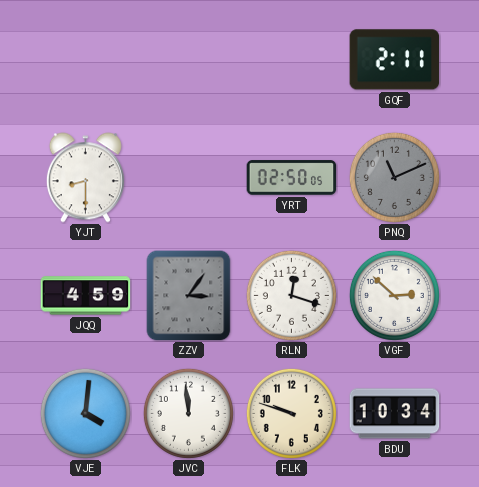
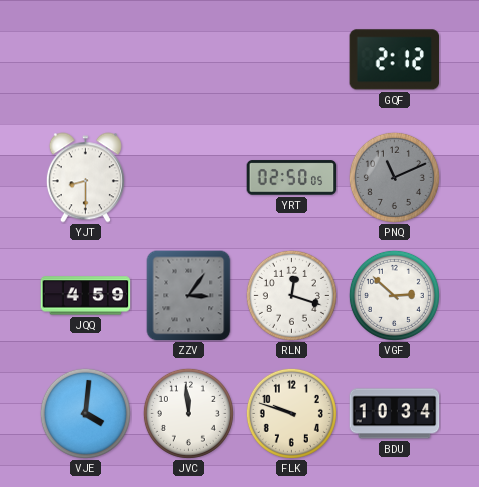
GQF: 2:11 -> 2:12 (395, 60)
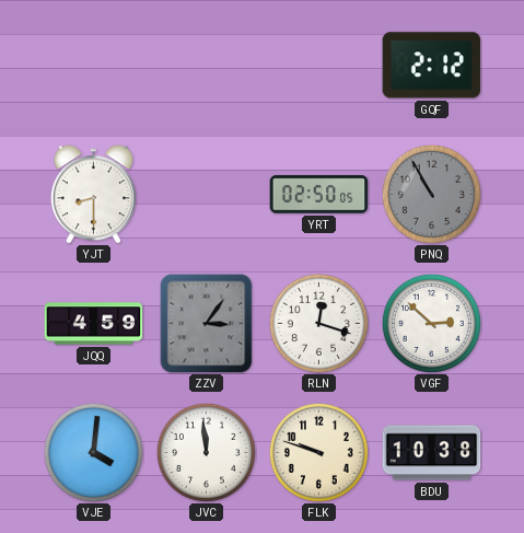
PNQ: 11:11 -> 10:55 (431, 194)
BDU: 10:34 -> 10:38 (432, 453)
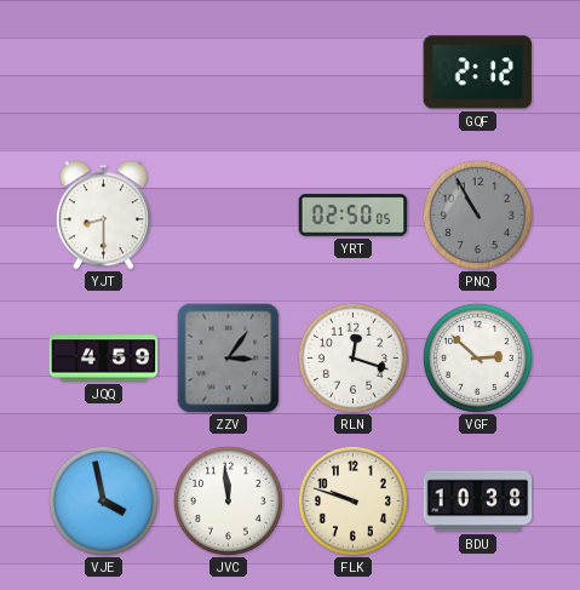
VJE: 4:01 -> 3:58 (103, 500)
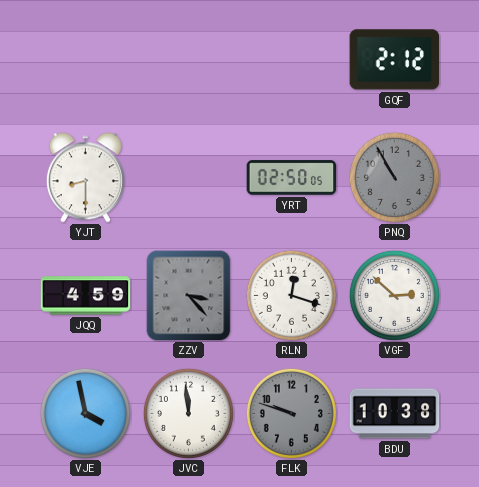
ZZV: 3:06 -> 3:23 (189, 296)
FLK dial: cream -> grey (291, 413)
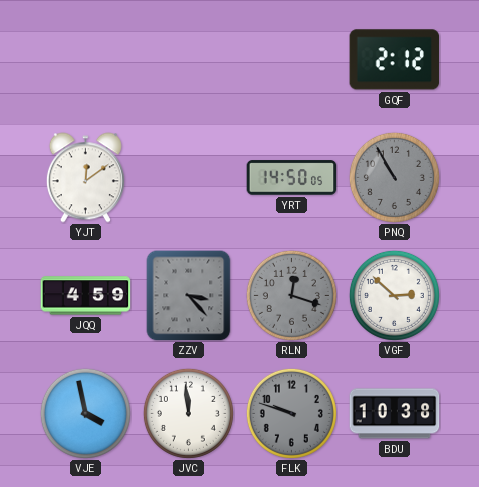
YJT: 8:30 -> 12:09 (85, 178)
YRT: 02:50 -> 14:50 (292, 178)
RLN dial: white -> grey (291, 295)
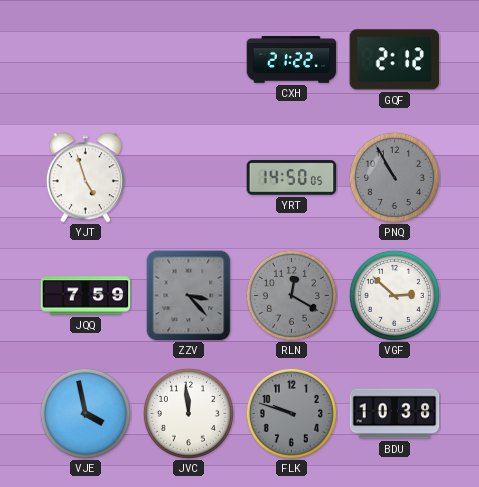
CXH: none -> 21:22 (292, 60)
YJT: 12:09 -> 4:57 (85, 178)
JQQ: 4:59 -> 7:59 (86, 296)
RLN: 12:18 -> 12:20 (291, 295)
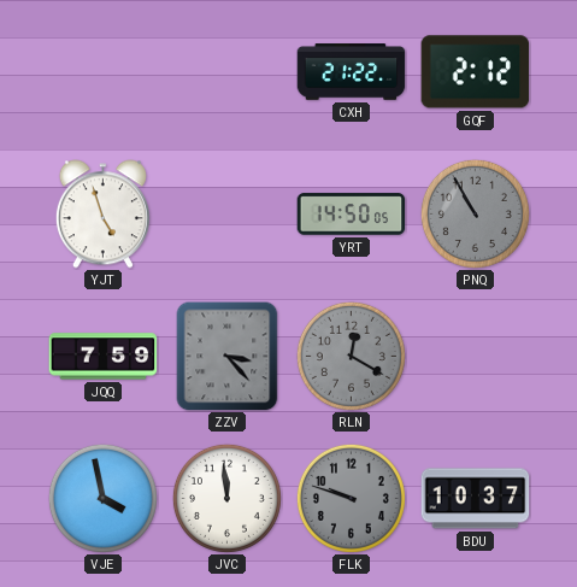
VGF: 2:52 -> none (394, 295)
BDU: 10:38 -> 10:37 (476, 499)
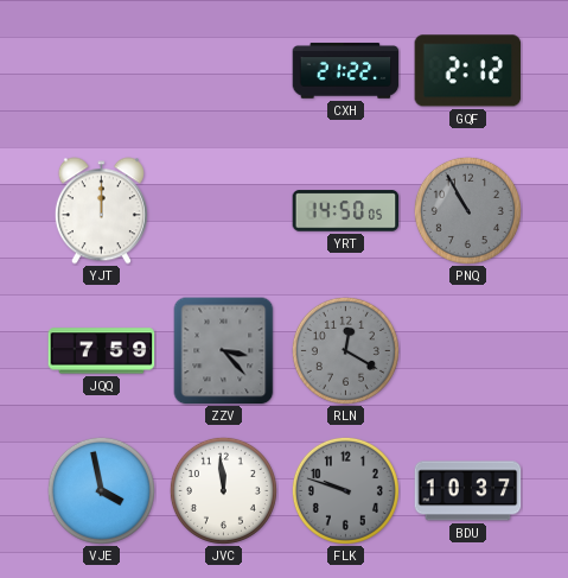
YJT: 4:57 -> 12:00 (101, 211)
